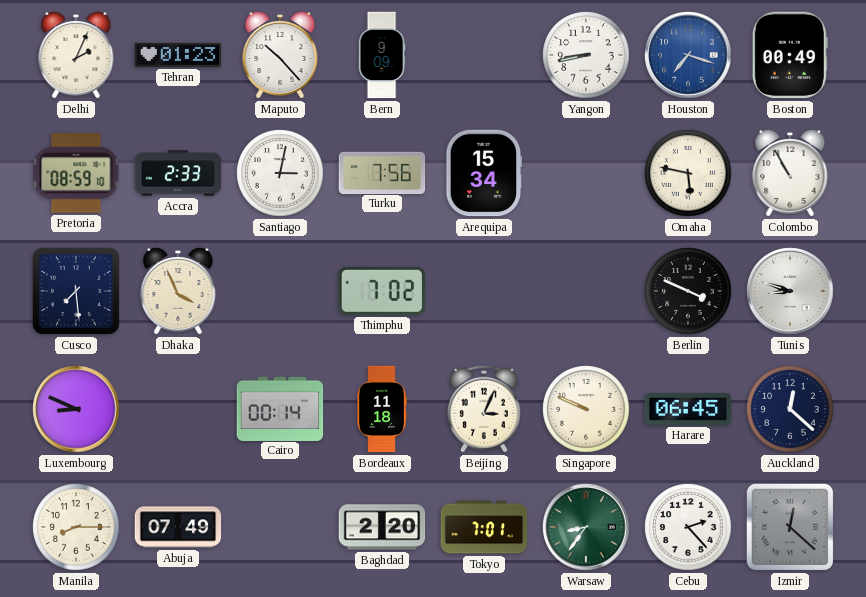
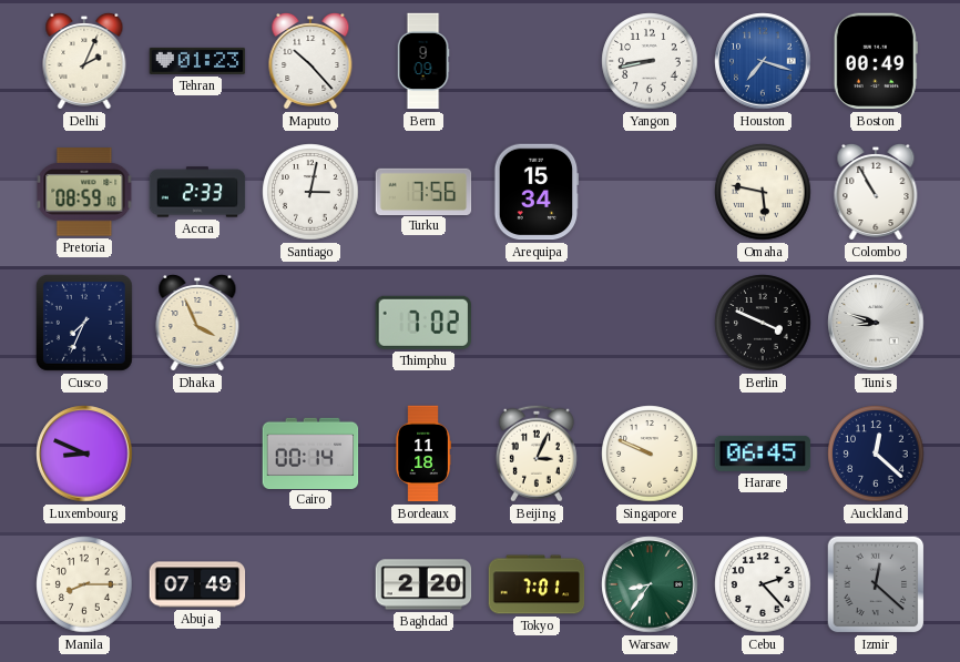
Cusco: 7:29 -> 7:34 (84, 323)
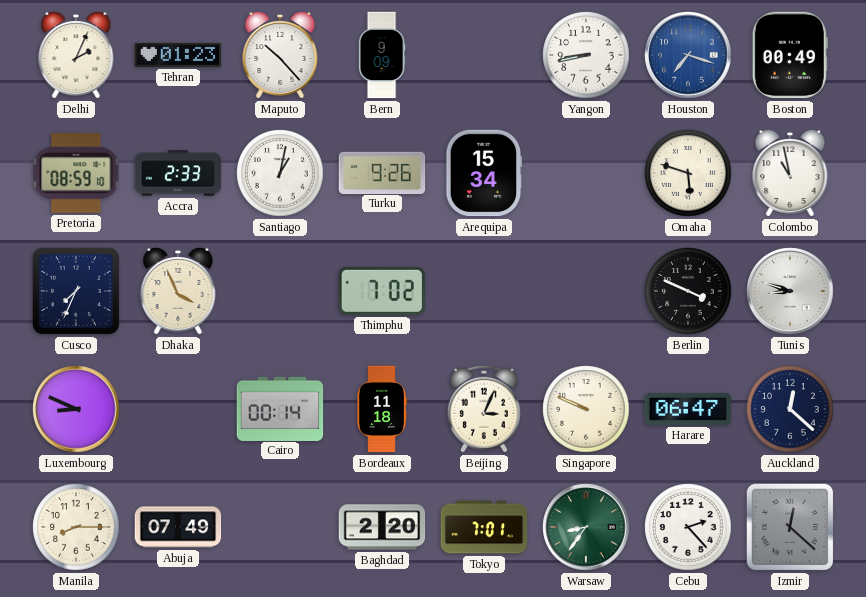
Santiago: 3:02 -> 1:02 (280, 173)
Turku: 7:56 -> 9:26 (382, 172)
Omaha: 5:47 -> 5:48 (688, 173)
Colombo: 10:55 -> 10:58 (790, 173)
Harare: 06:45 -> 06:47 (688, 409)
